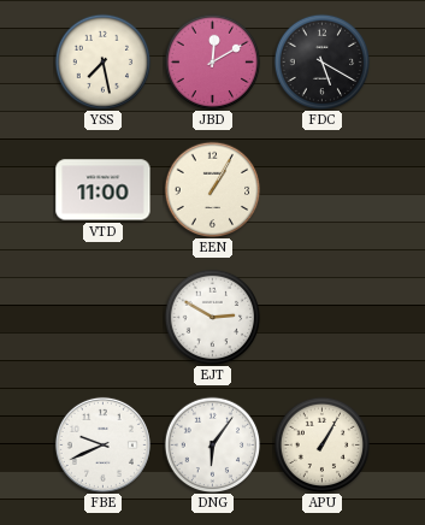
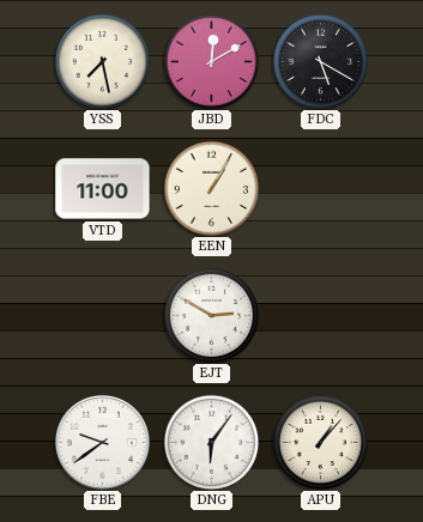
FBE: 9:41 -> 9:39 (102, 442)
APU: 1:05 -> 1:07 (320, 442)
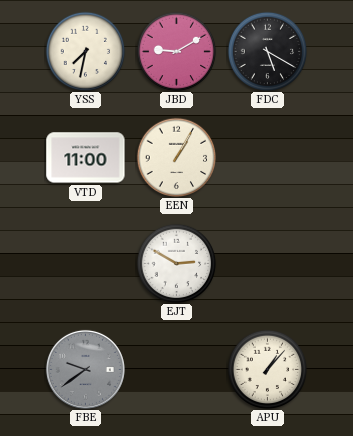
YSS: 7:28 -> 7:32 (85, 51)
JBD: 12:10 -> 9:10 (176, 51)
FBE dial: white -> grey (85, 369)
DNG: 6:06 -> none (211, 442)
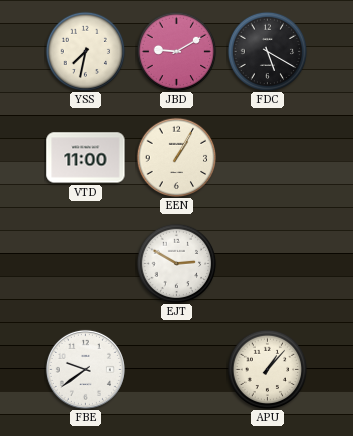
FBE dial: grey -> white (85, 369)
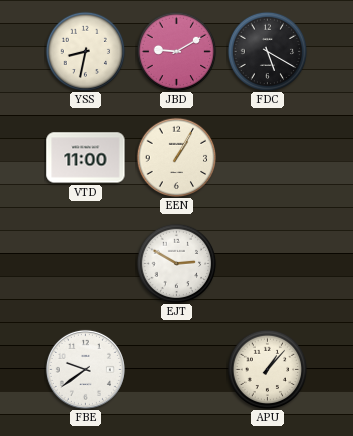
YSS: 7:32 -> 8:32 (85, 51)
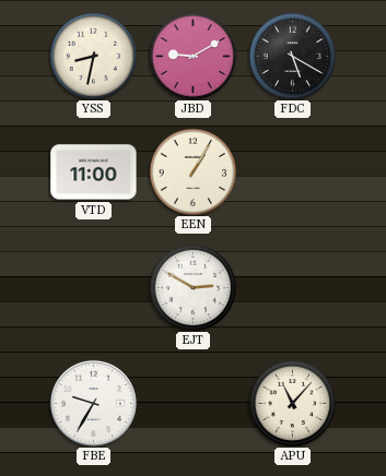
FBE: 9:39 -> 9:35 (93, 403)
APU: 1:07 -> 11:07 (292, 403)
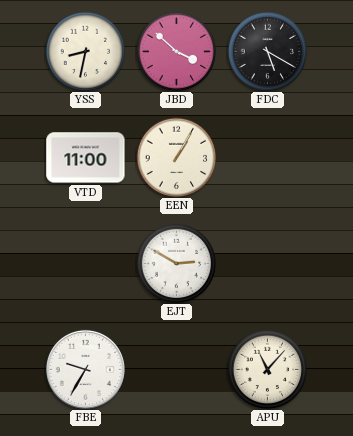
JBD: 9:10 -> 3:52 (176, 51)
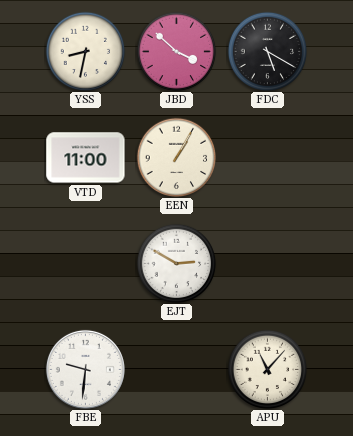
FBE: 9:35 -> 9:31 (85, 369)
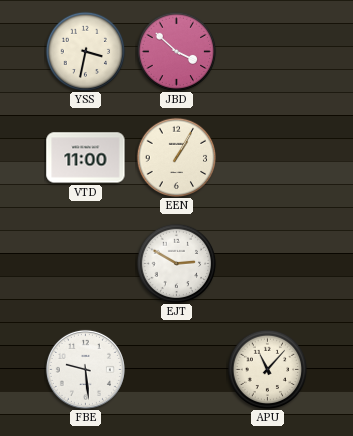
YSS: 8:32 -> 3:32 (85, 51)
FDC: 5:20 -> none (267, 51)
FBE: 9:31 -> 9:29 (85, 369)
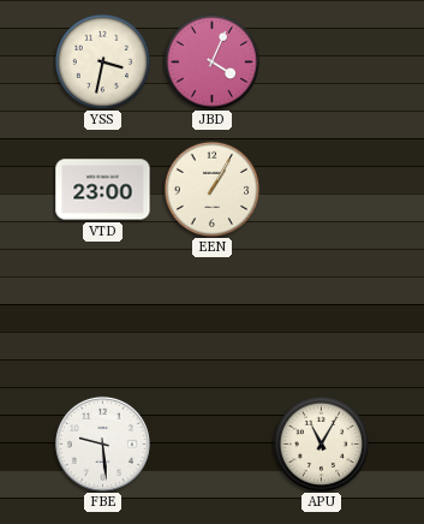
JBD: 3:52 -> 4:04 (211, 61)
VTD: 11:00 -> 23:00 (103, 190)
EJT: 2:50 -> none (176, 263)
APU: 11:07 -> 11:05 (321, 443)
